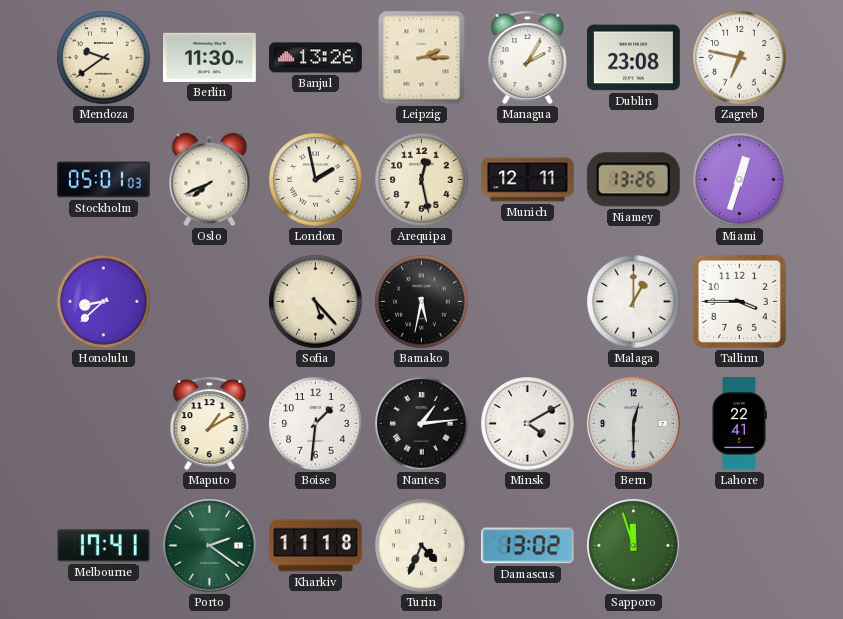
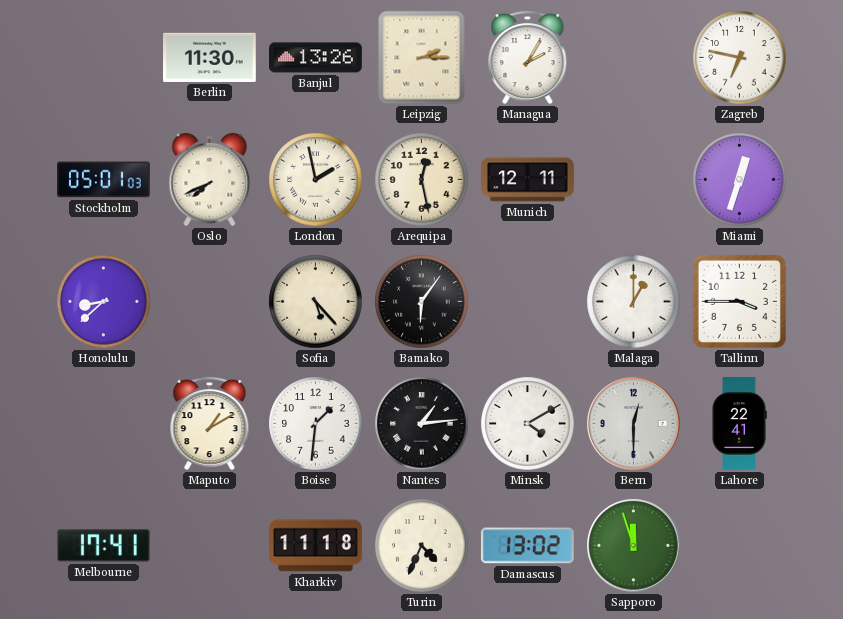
Mendoza: 9:39 -> none (104, 58)
Dublin: 23:08 -> none (634, 58)
Niamey: 13:26 -> none (633, 180)
Bamako: 5:32 -> 6:06 (422, 302)
Porto: 2:21 -> none (210, 546)
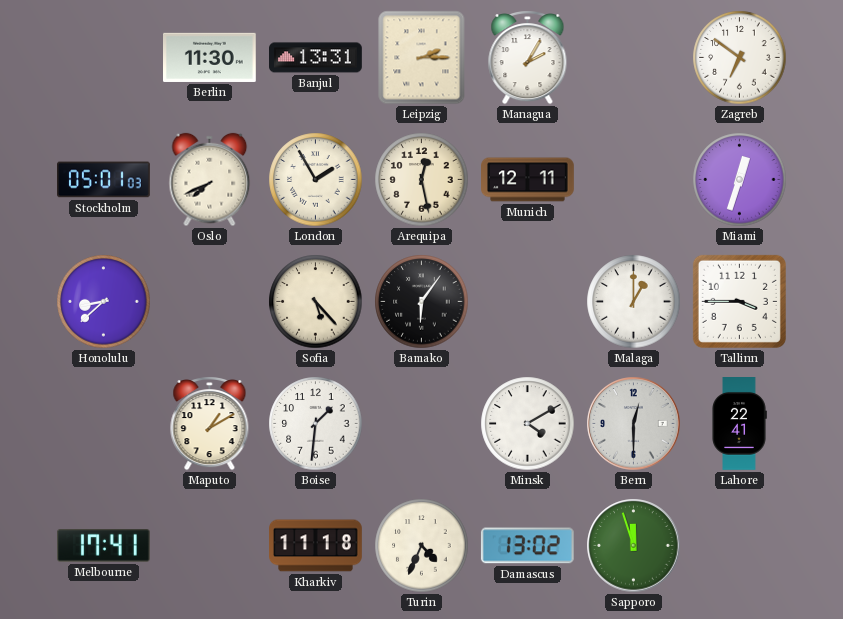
Banjul: 13:26 -> 13:31 (316, 58)
Zagreb: 6:47 -> 6:51 (740, 58)
London: 1:58 -> 1:55 (316, 180)
Nantes: 1:14 -> none (422, 424)
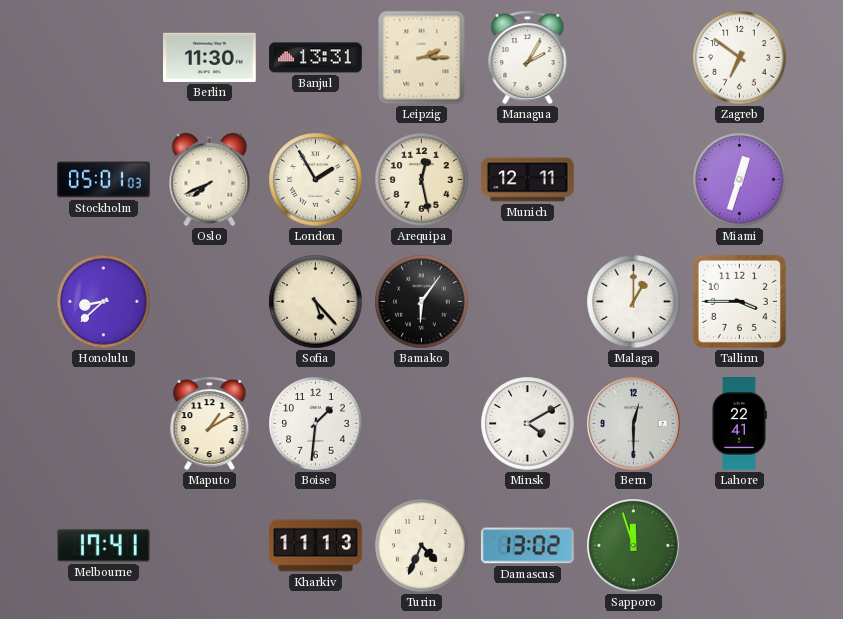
Kharkiv: 11:18 -> 11:13 (316, 546)
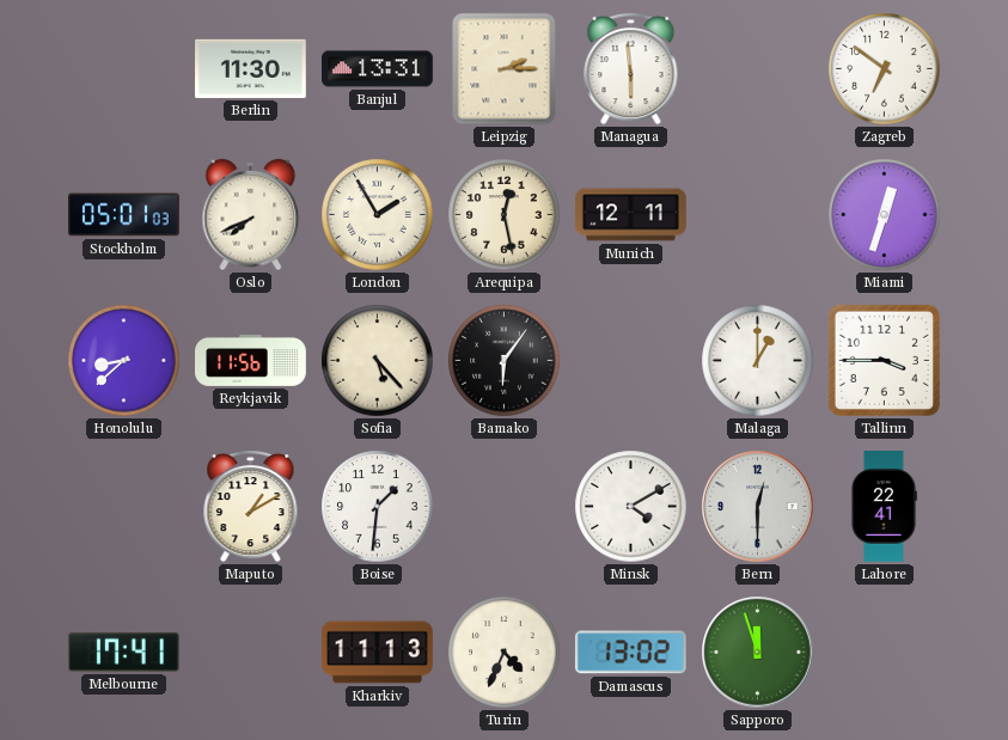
Managua: 2:05 -> 5:59 (631, 69)
Reykjavik: none -> 11:56 (251, 360)
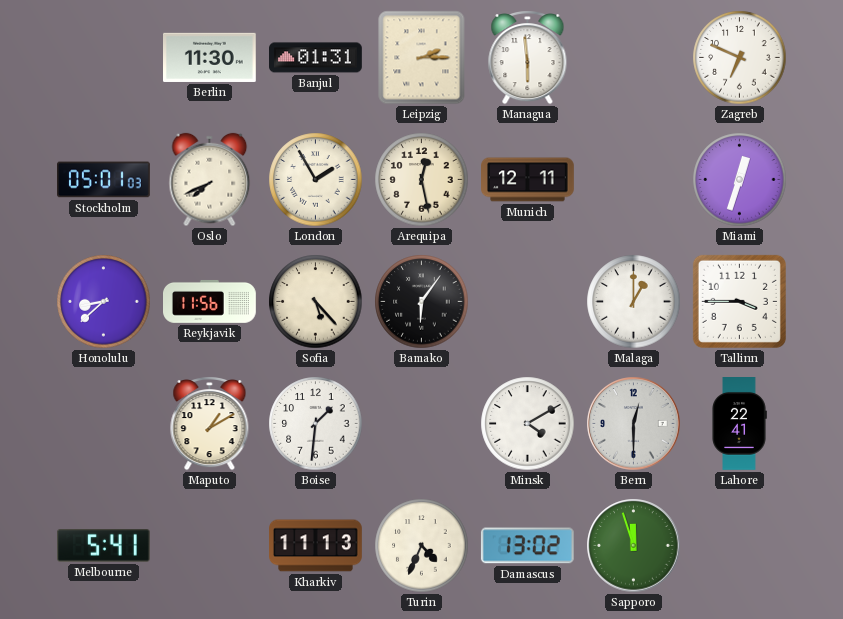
Banjul: 13:31 -> 01:31 (316, 58)
Zagreb: 6:51 -> 6:49 (740, 58)
Melbourne: 17:41 -> 5:41 (104, 546)
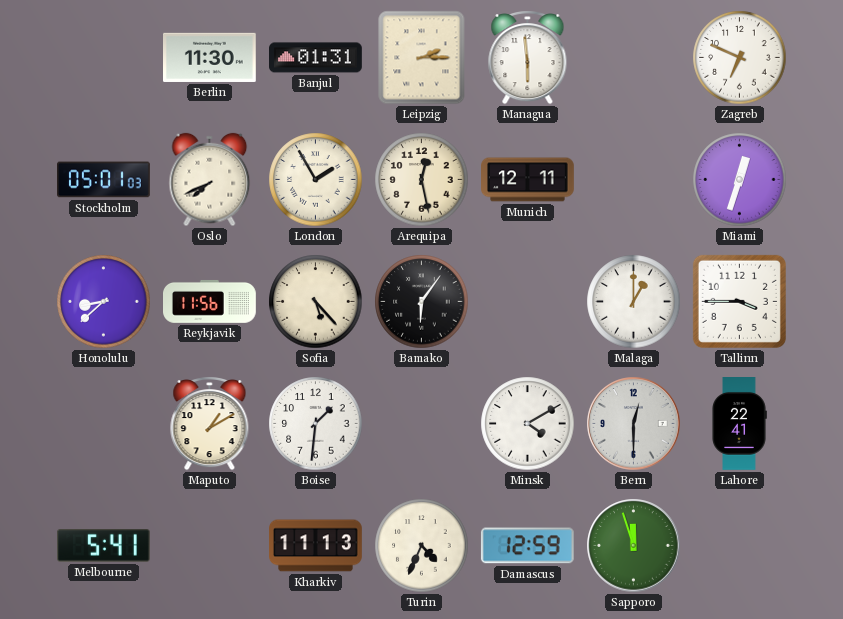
Damascus: 13:02 -> 12:59 (527, 546)
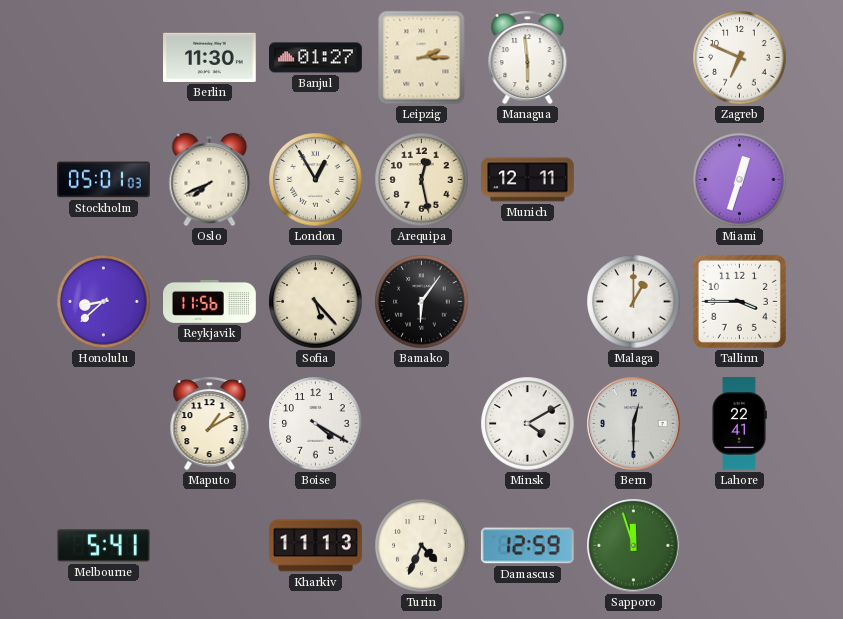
Banjul: 01:31 -> 01:27 (316, 58)
London: 1:55 -> 12:55 (316, 180)
Boise: 1:31 -> 4:20 (316, 424)
